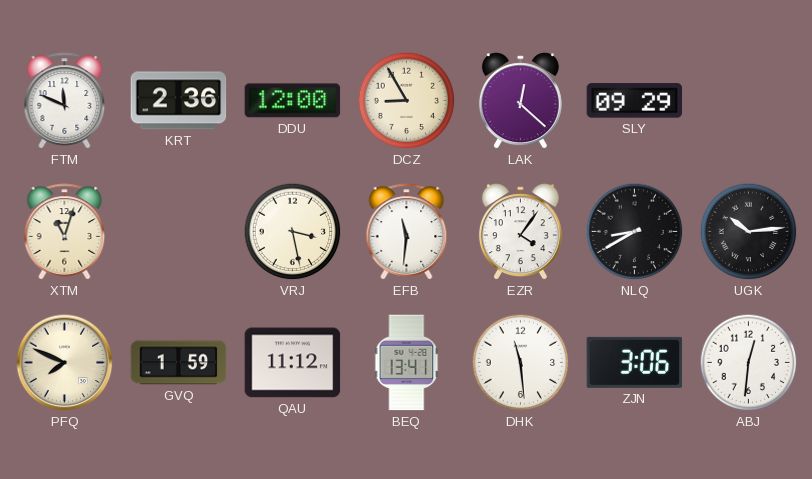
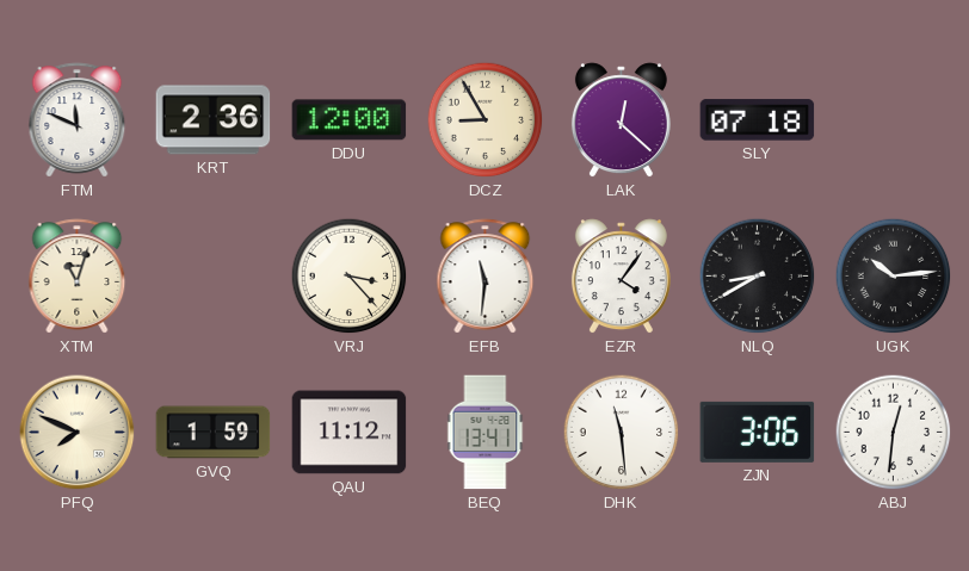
SLY: 09:29 -> 07:18 (758, 120)
VRJ: 3:28 -> 3:23 (350, 277)
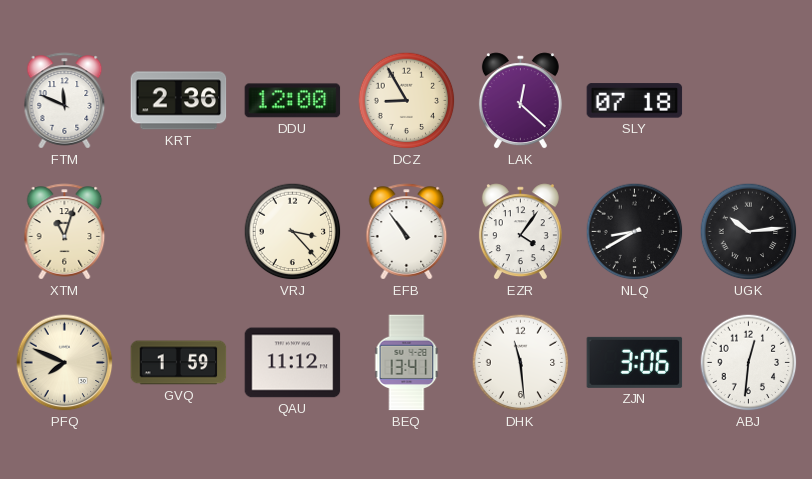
EFB: 11:31 -> 10:54 (407, 232)
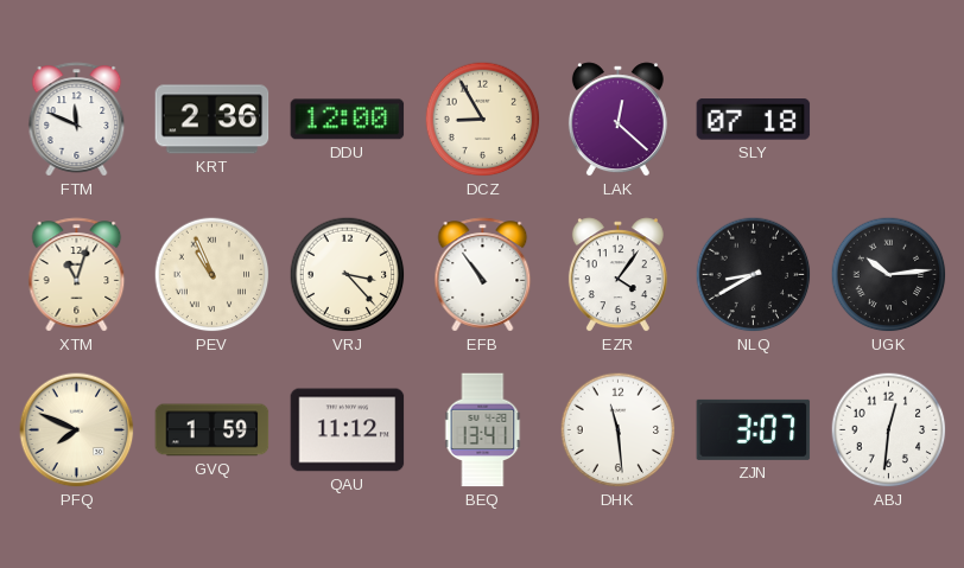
PEV: none -> 10:56 (213, 275)
ZJN: 3:06 -> 3:07 (754, 429)
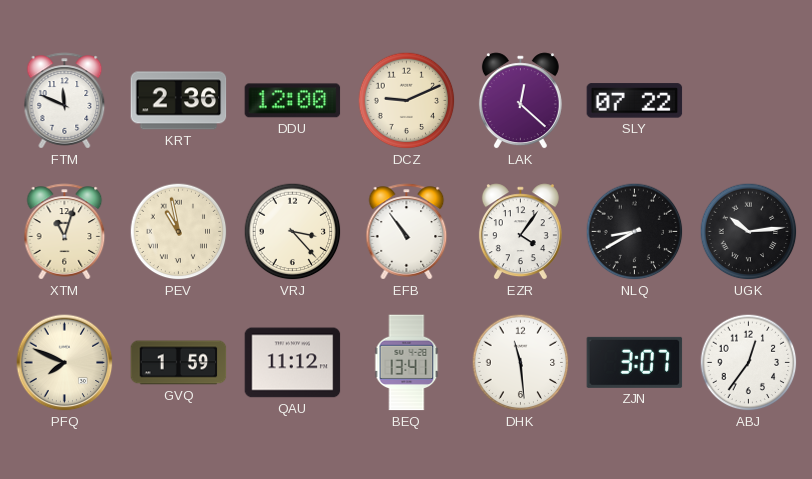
DCZ: 8:55 -> 9:11 (407, 101)
SLY: 07:18 -> 07:22 (635, 101)
PEV: 10:56 -> 10:58 (179, 232)
ABJ: 12:31 -> 12:36 (749, 363)
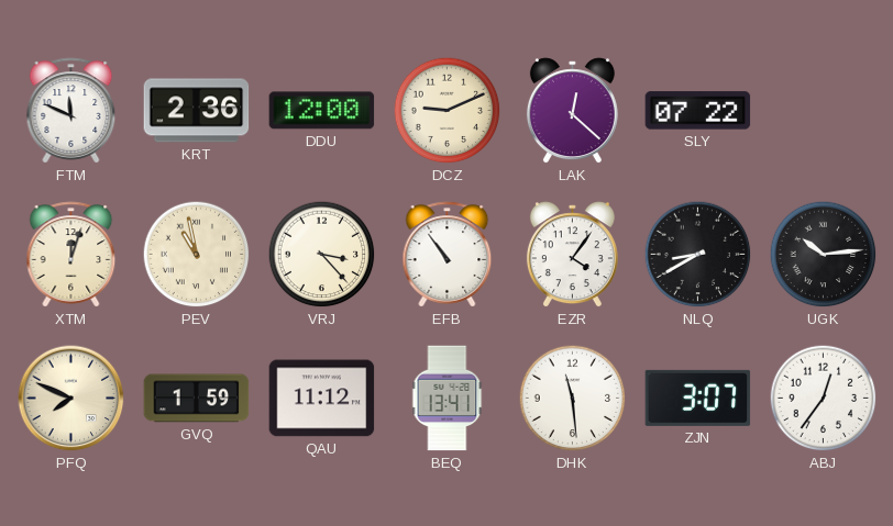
XTM: 11:03 -> 12:03 (71, 255)
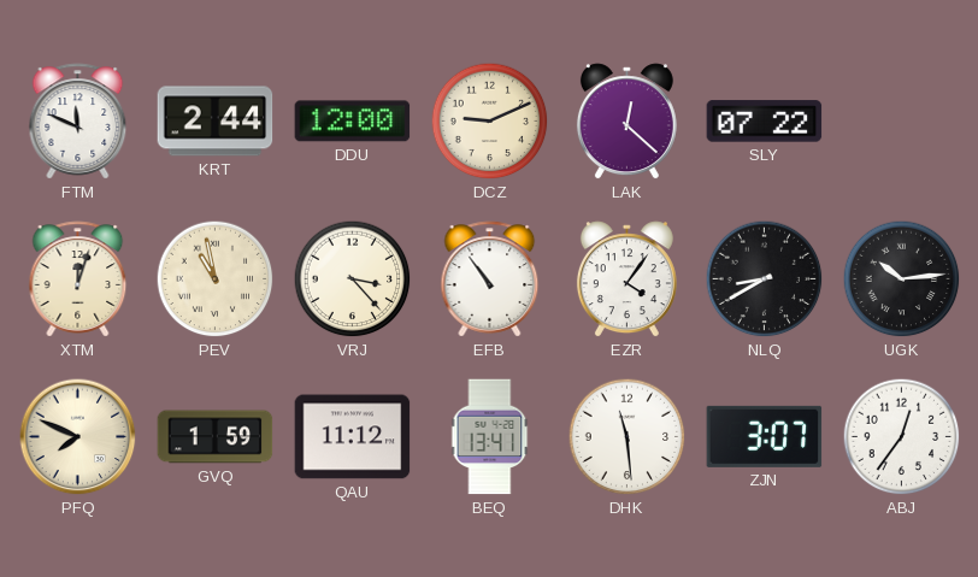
KRT: 2:36 -> 2:44 (216, 122)
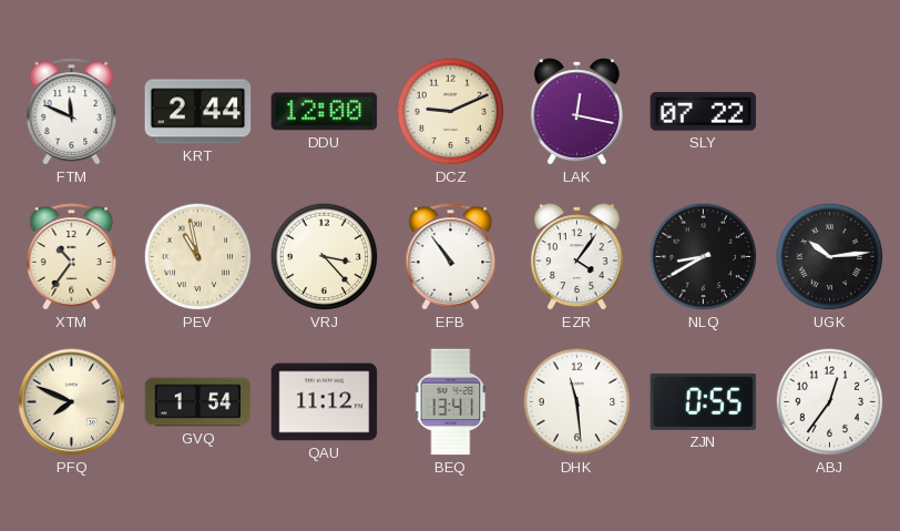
LAK: 12:22 -> 12:17 (576, 112)
XTM: 12:03 -> 10:36 (72, 257)
GVQ: 1:59 -> 1:54 (198, 402)
ZJN: 3:07 -> 0:55 (704, 401)
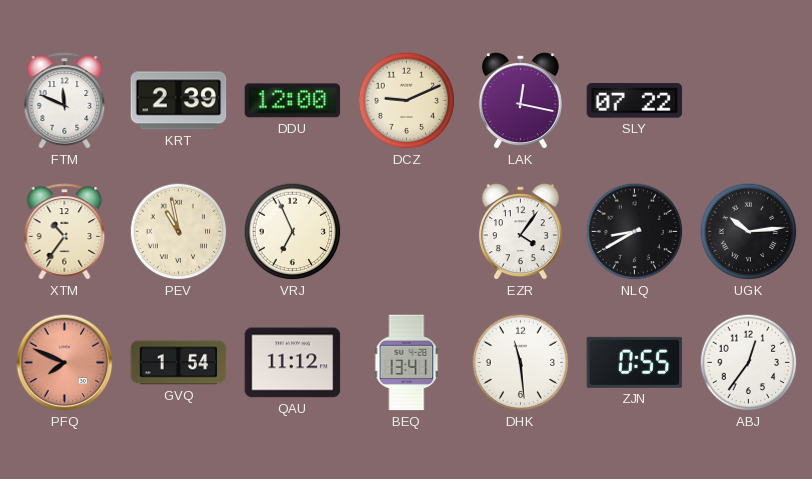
KRT: 2:44 -> 2:39 (179, 101)
VRJ: 3:23 -> 6:56 (293, 232)
EFB: 10:54 -> none (451, 257)
PFQ dial: cream -> salmon (65, 363)
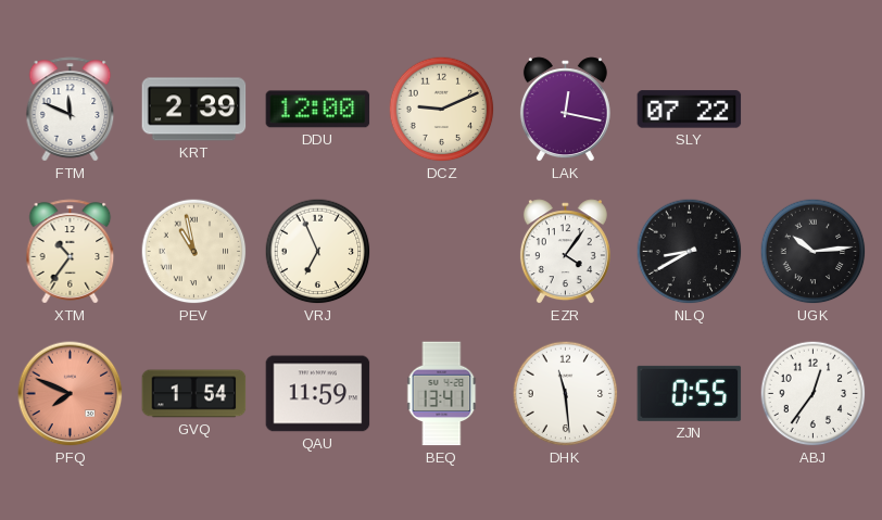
QAU: 11:12 -> 11:59 (318, 394)
